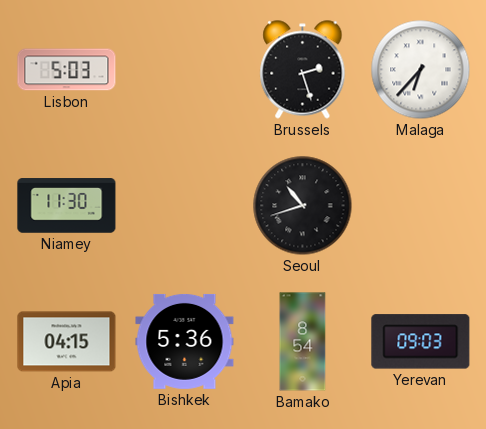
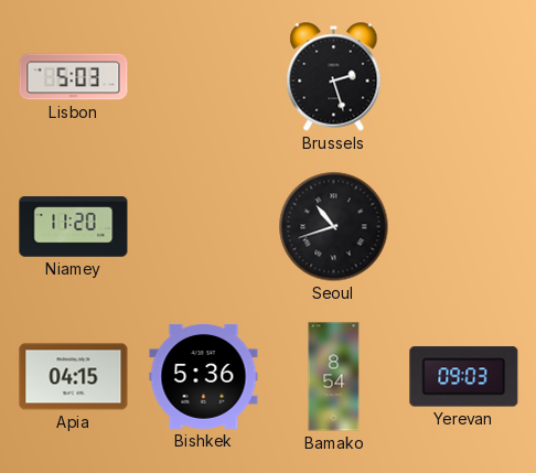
Malaga: 6:37 -> none (421, 70)
Niamey: 11:30 -> 11:20 (74, 227)
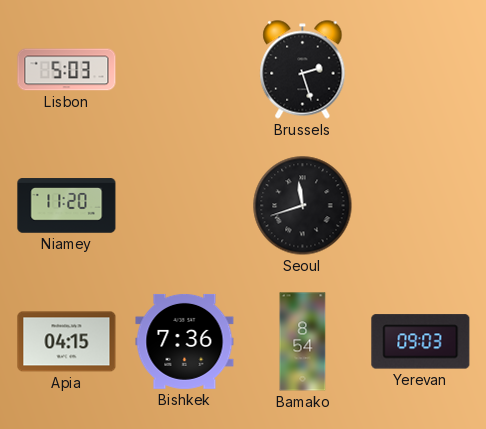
Seoul: 10:42 -> 11:42 (303, 206)
Bishkek: 5:36 -> 7:36 (185, 341)
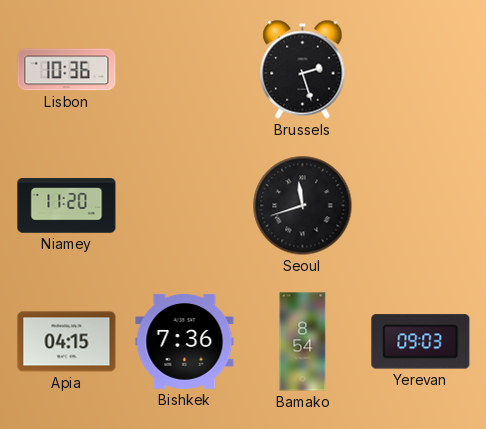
Lisbon: 5:03 -> 10:36 (67, 70)
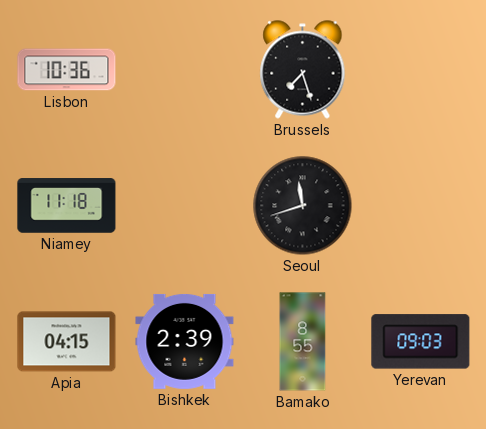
Brussels: 2:27 -> 7:27 (303, 70)
Niamey: 11:20 -> 11:18 (67, 206)
Bishkek: 7:36 -> 2:39 (185, 341)
Bamako: 8:54 -> 8:55 (303, 342)
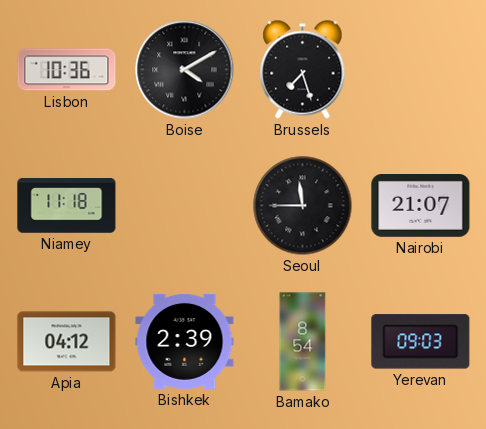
Boise: none -> 4:10 (185, 70)
Seoul: 11:42 -> 11:45 (303, 206)
Nairobi: none -> 21:07 (421, 206)
Apia: 04:15 -> 04:12 (67, 342)
Bamako: 8:55 -> 8:54 (303, 342)
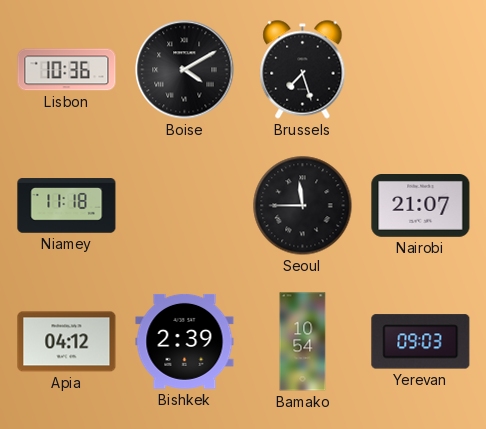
Bamako: 8:54 -> 10:54 (303, 342)
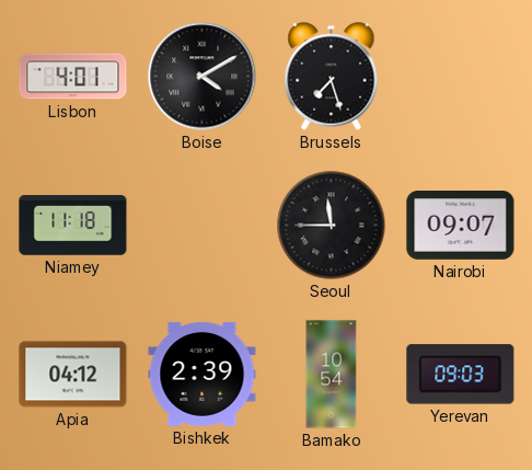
Lisbon: 10:36 -> 4:01 (73, 77)
Nairobi: 21:07 -> 09:07 (461, 226)
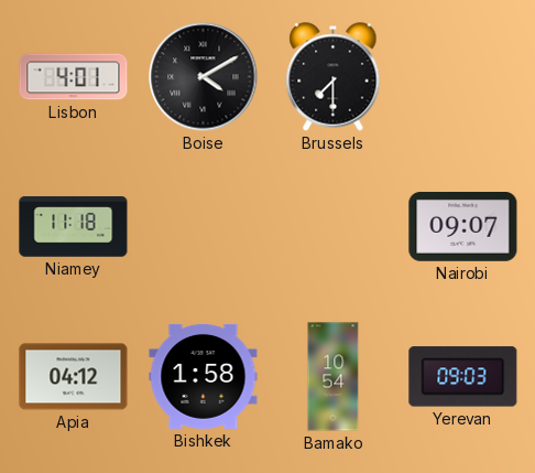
Brussels: 7:27 -> 7:30 (334, 77)
Seoul: 11:45 -> none (332, 226)
Bishkek: 2:39 -> 1:58 (204, 376)
